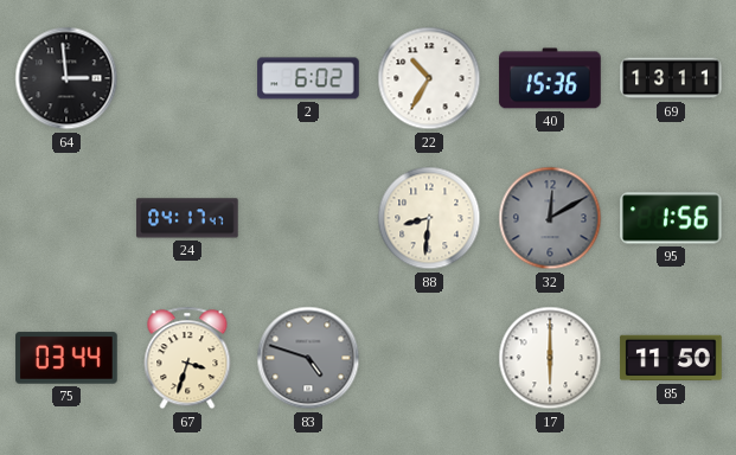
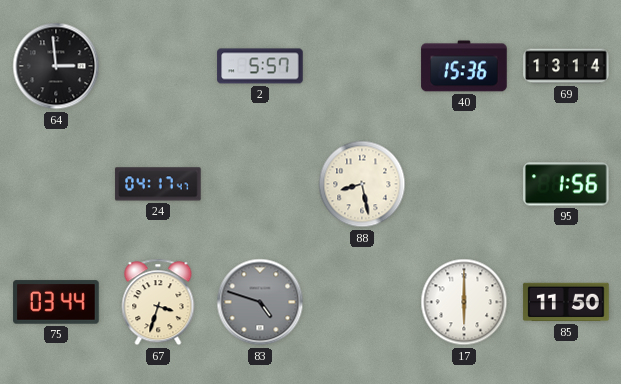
2: 6:02 -> 5:57 (260, 66)
22: 10:35 -> none (429, 78)
69: 13:11 -> 13:14 (566, 66)
88: 8:31 -> 8:28 (362, 184)
32: 12:10 -> none (550, 218)
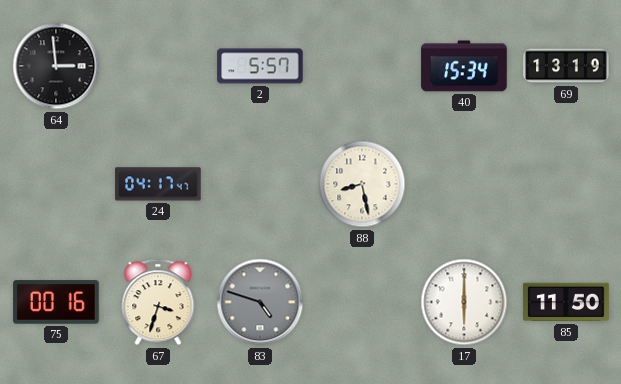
40: 15:36 -> 15:34 (464, 66)
69: 13:14 -> 13:19 (566, 66)
95: 1:56 -> none (566, 184)
75: 03:44 -> 00:16 (56, 302)
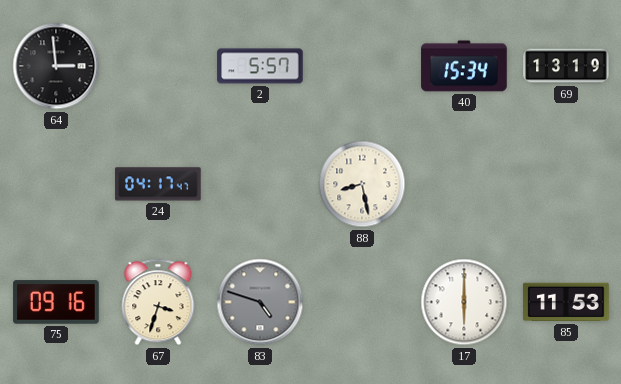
75: 00:16 -> 09:16 (56, 302)
85: 11:50 -> 11:53 (566, 302)
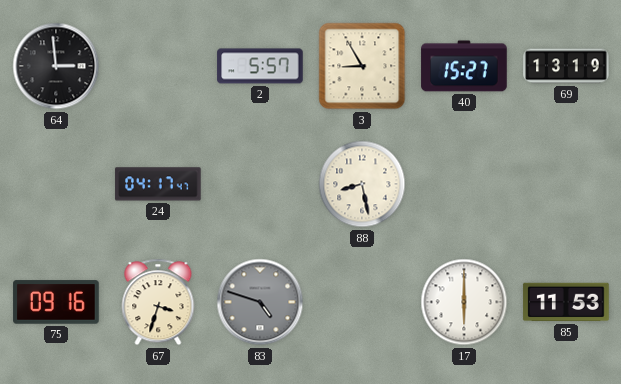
3: none -> 8:55 (362, 66)
40: 15:34 -> 15:27 (464, 66)
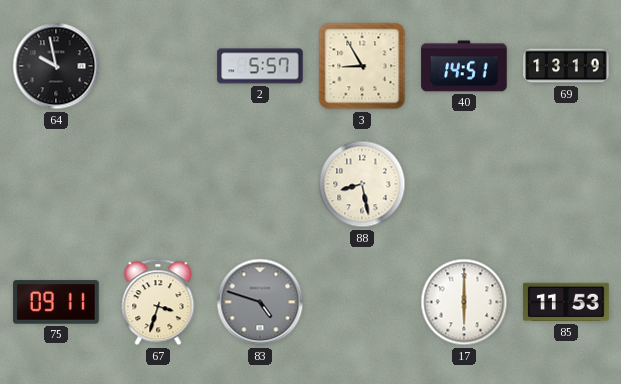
64: 2:59 -> 9:58 (56, 66)
40: 15:27 -> 14:51 (464, 66)
24: 04:17 -> none (158, 184)
75: 09:16 -> 09:11 (56, 302)
